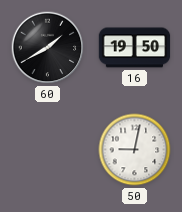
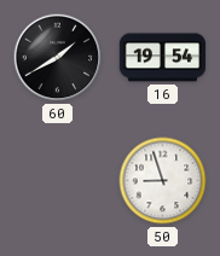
16: 19:50 -> 19:54 (163, 58)
50: 9:02 -> 8:57 (163, 181)
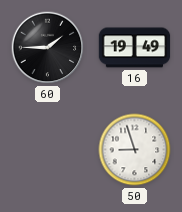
60: 1:40 -> 1:45 (48, 48)
16: 19:54 -> 19:49 (135, 48)
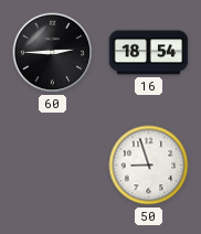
60: 1:45 -> 2:45 (53, 53)
16: 19:49 -> 18:54 (149, 53)
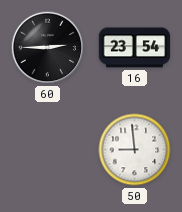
16: 18:54 -> 23:54 (135, 48)
50: 8:57 -> 8:59 (135, 150)
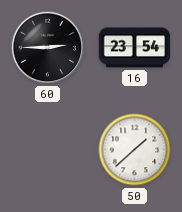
50: 8:59 -> 1:38 (135, 150)
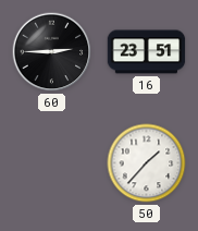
16: 23:54 -> 23:51 (147, 52)
50: 1:38 -> 1:37 (147, 163)
